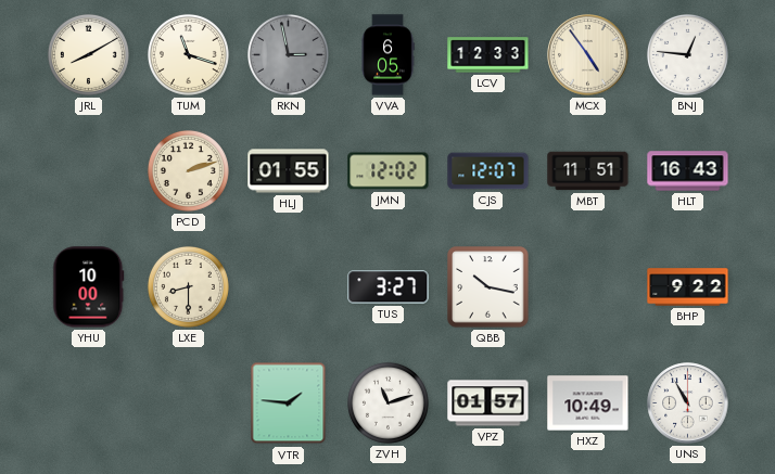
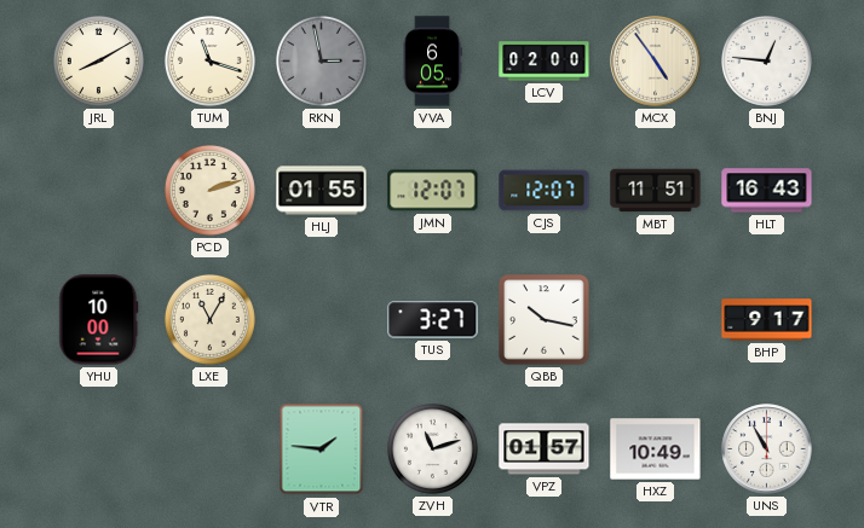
LCV: 12:33 -> 02:00 (545, 62)
JMN: 12:02 -> 12:07 (433, 191)
LXE: 8:30 -> 11:05 (209, 319)
BHP: 9:22 -> 9:17 (767, 320)
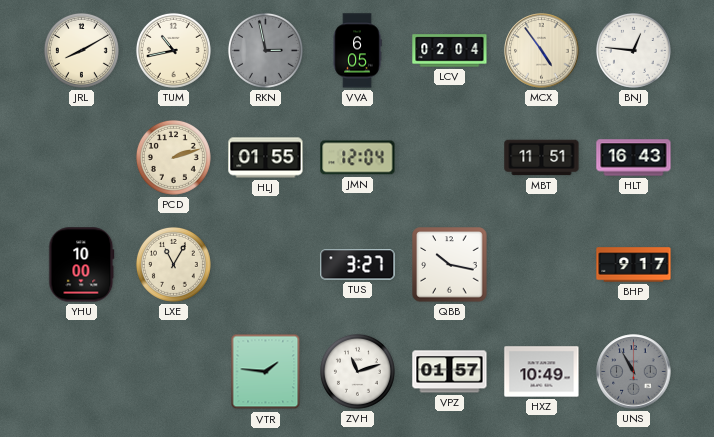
TUM: 11:18 -> 10:43 (173, 50)
LCV: 02:00 -> 02:04 (450, 51)
JMN: 12:07 -> 12:04 (358, 158)
CJS: 12:07 -> none (545, 191)
UNS dial: white -> grey (634, 372)
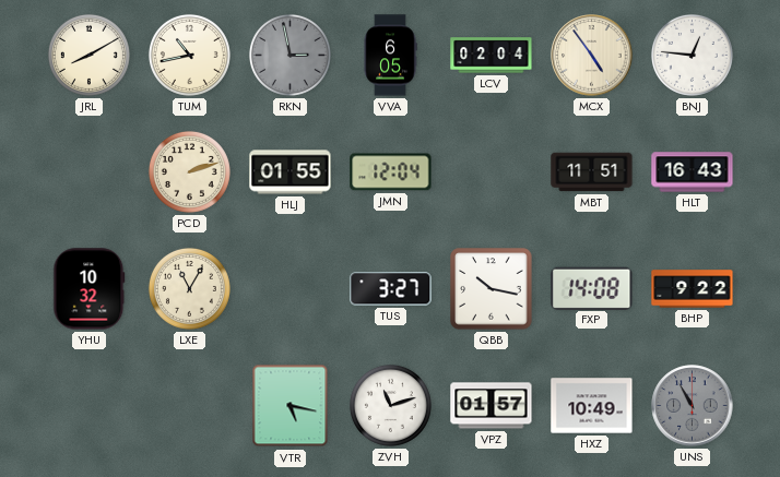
YHU: 10:00 -> 10:32 (90, 289)
FXP: none -> 14:08 (592, 288)
BHP: 9:17 -> 9:22 (693, 289)
VTR: 1:46 -> 5:17 (291, 406)
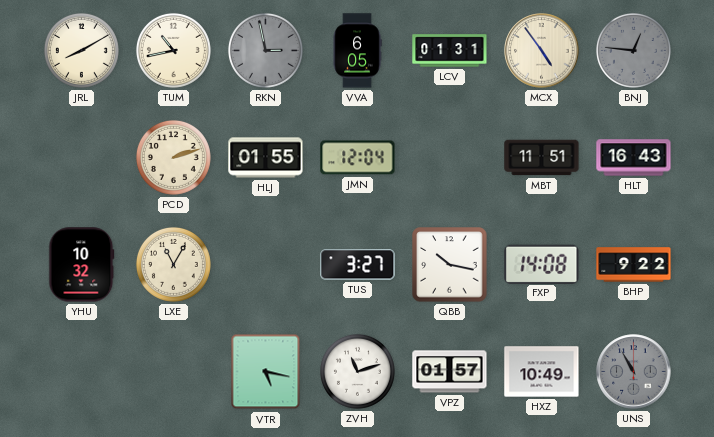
LCV: 02:04 -> 01:31 (450, 51)
BNJ dial: white -> grey (633, 50)
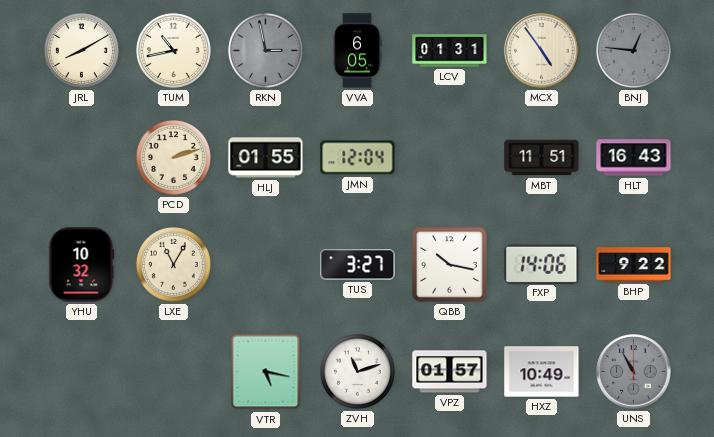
FXP: 14:08 -> 14:06 (542, 264)
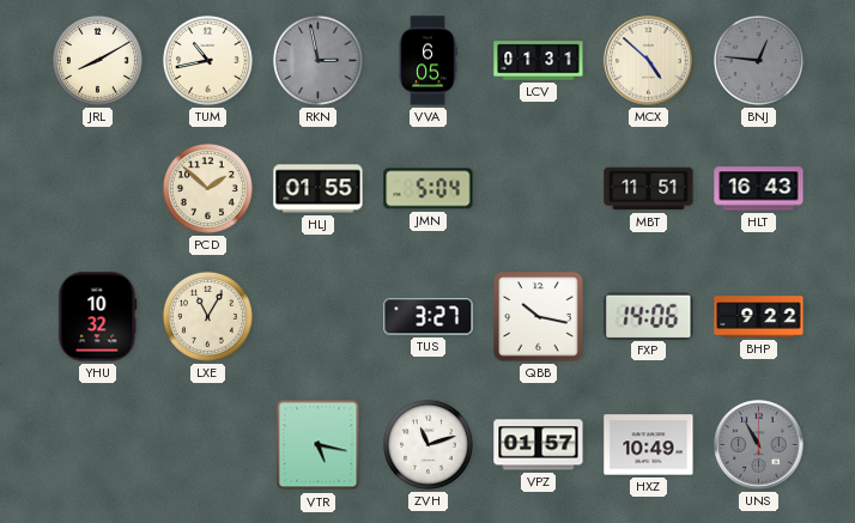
MCX: 4:54 -> 4:52 (649, 61)
PCD: 2:12 -> 1:52 (207, 188)
JMN: 12:04 -> 5:04 (429, 189)
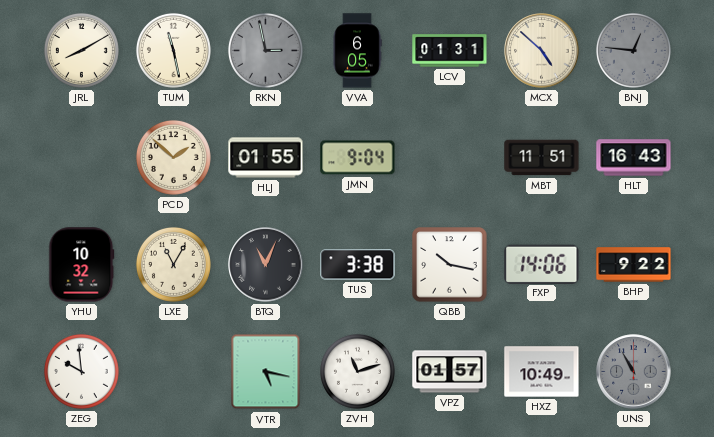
TUM: 10:43 -> 11:28 (173, 50)
JMN: 5:04 -> 9:04 (358, 158)
BTQ: none -> 11:04 (266, 265)
TUS: 3:27 -> 3:38 (358, 265)
ZEG: none -> 9:59 (81, 371)
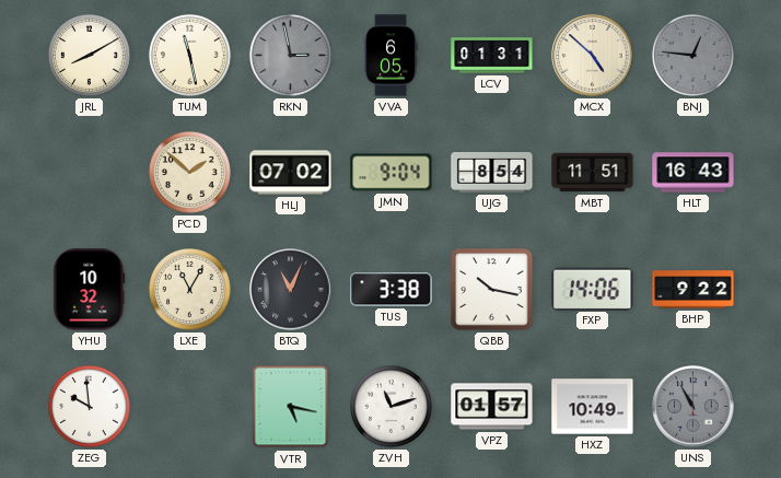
HLJ: 01:55 -> 07:02 (291, 173)
UJG: none -> 8:54 (492, 173)
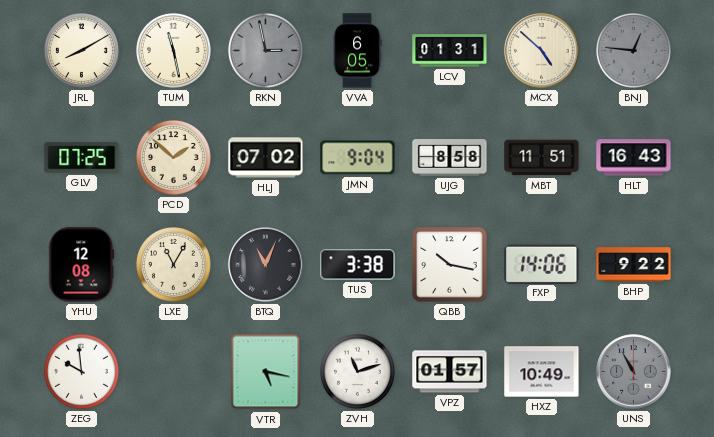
GLV: none -> 07:25 (82, 158)
UJG: 8:54 -> 8:58 (450, 158)
YHU: 10:32 -> 12:08 (82, 265)
